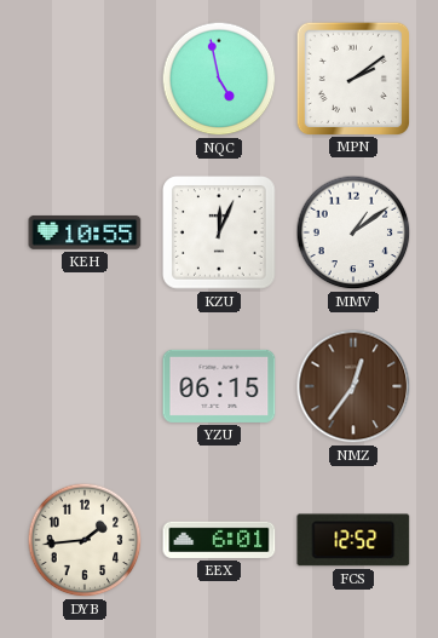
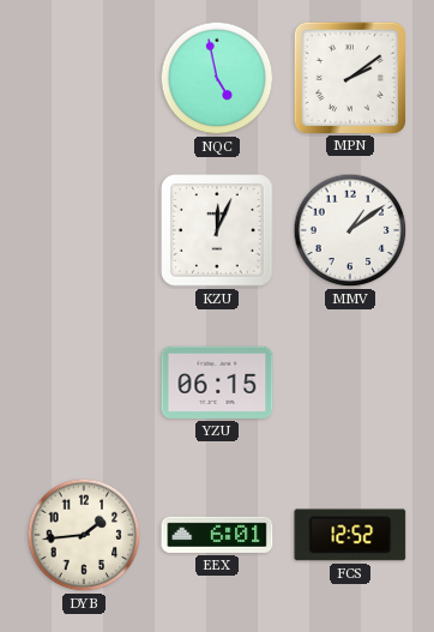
KEH: 10:55 -> none (85, 232)
NMZ: 12:36 -> none (353, 386)
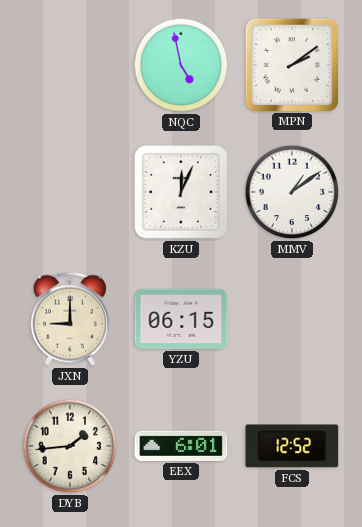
JXN: none -> 9:00 (70, 319)
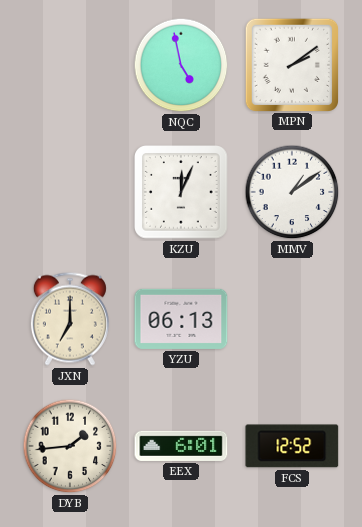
JXN: 9:00 -> 7:00 (70, 319)
YZU: 06:15 -> 06:13 (181, 319)
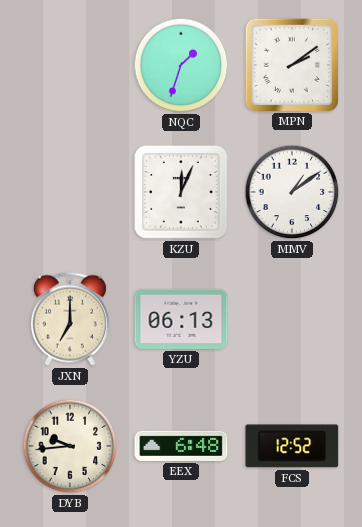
NQC: 4:58 -> 1:33 (181, 65)
DYB: 1:44 -> 9:44 (70, 446)
EEX: 6:01 -> 6:48 (181, 446)
